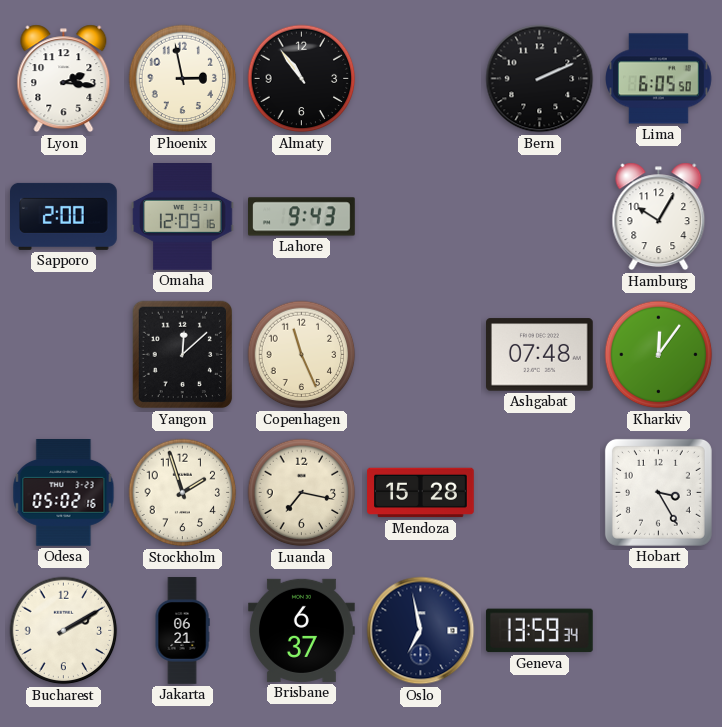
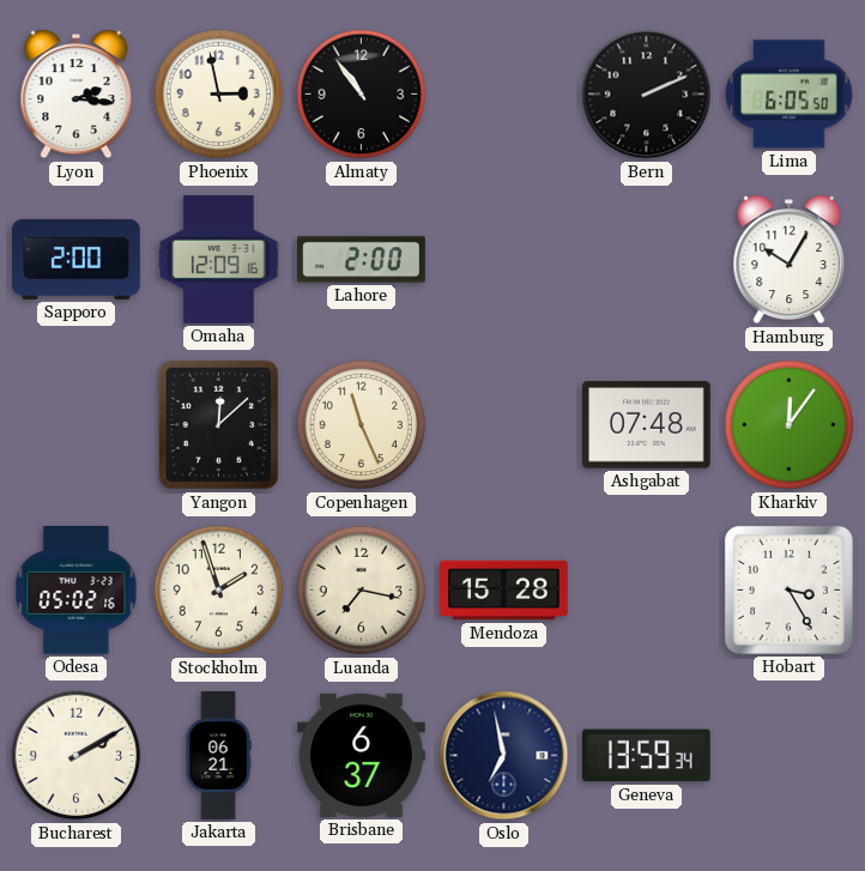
Lahore: 9:43 -> 2:00 (362, 260)
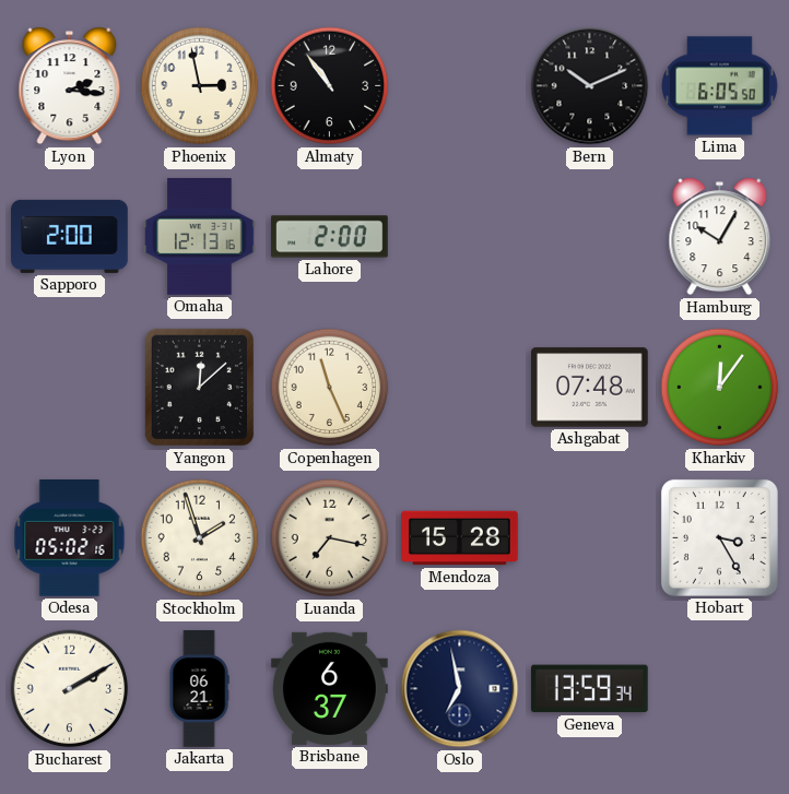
Bern: 2:11 -> 10:11 (590, 86)
Omaha: 12:09 -> 12:13 (200, 237)
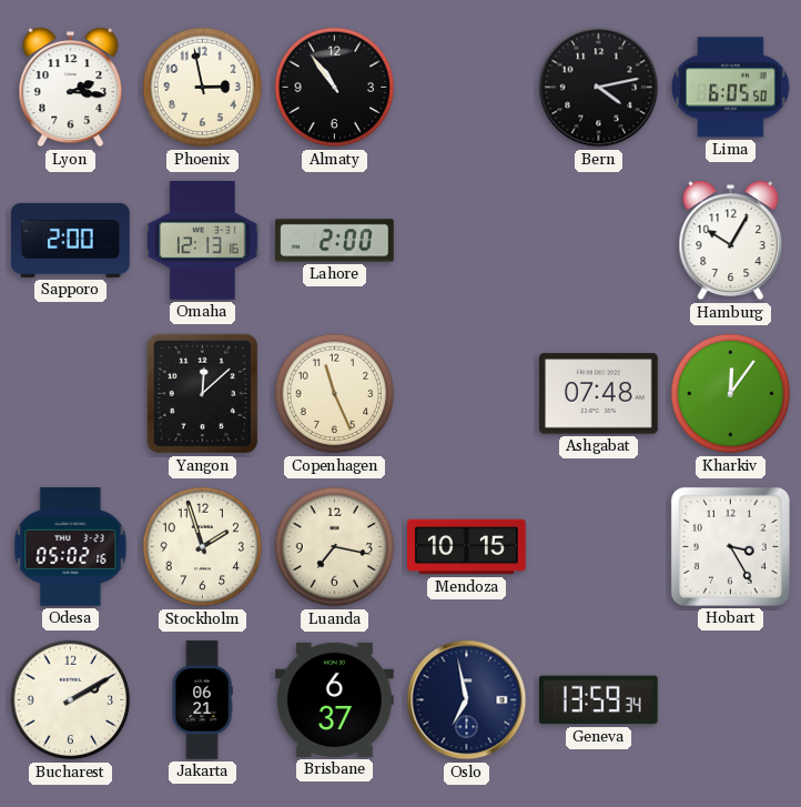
Bern: 10:11 -> 4:13 (599, 88)
Mendoza: 15:28 -> 10:15 (467, 547)
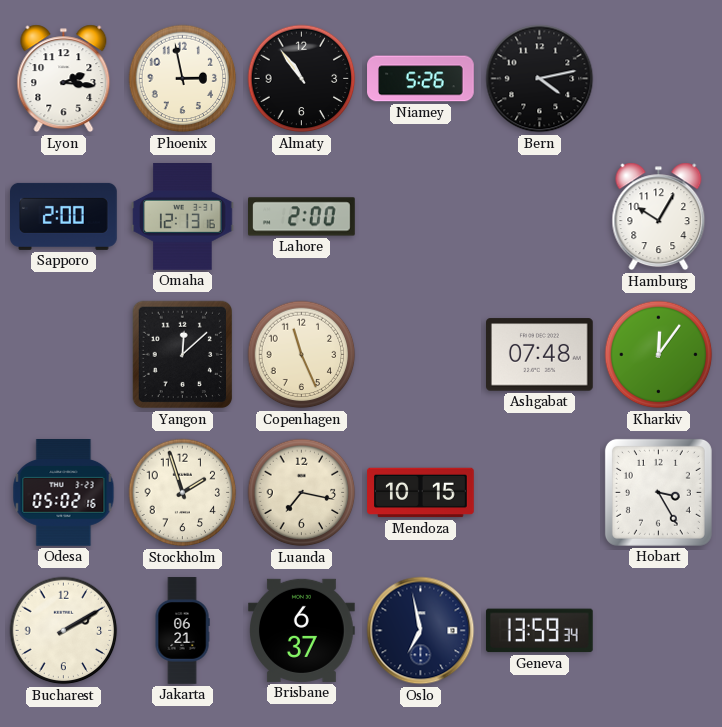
Niamey: none -> 5:26 (421, 79)
Lima: 6:05 -> none (731, 88)
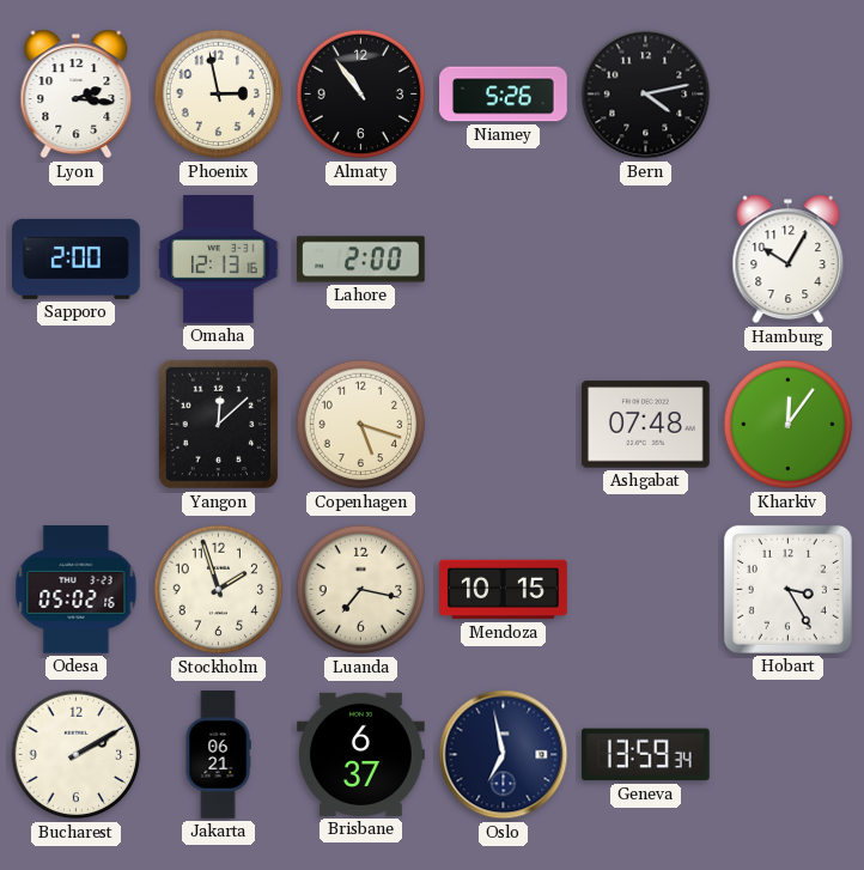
Copenhagen: 11:26 -> 5:18 (361, 425)
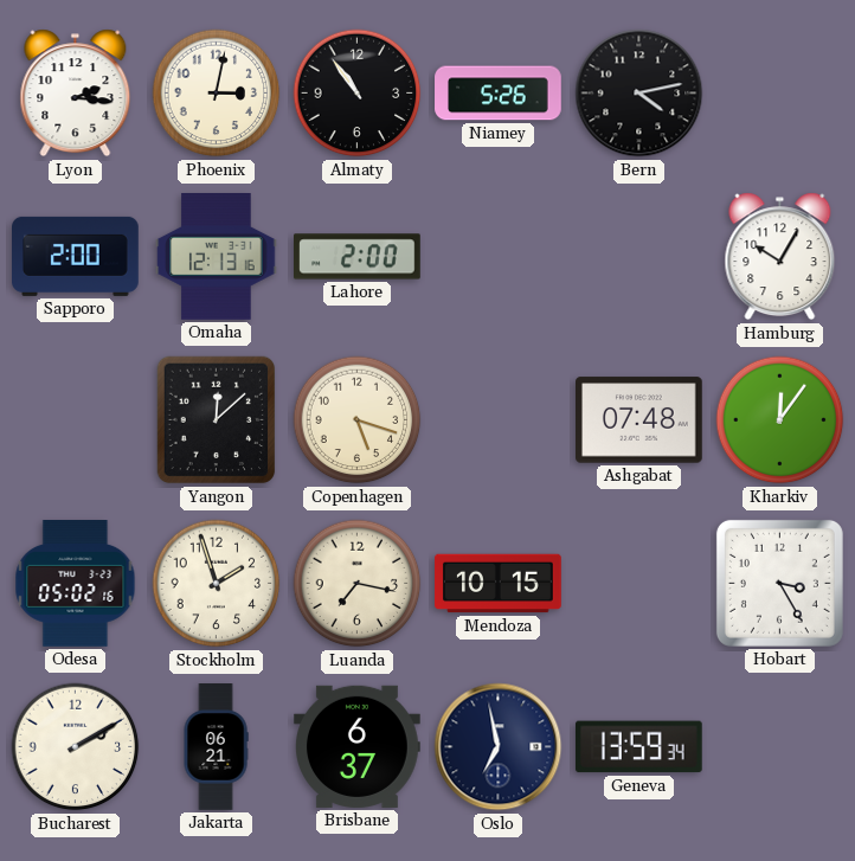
Phoenix: 2:58 -> 3:02 (217, 94)
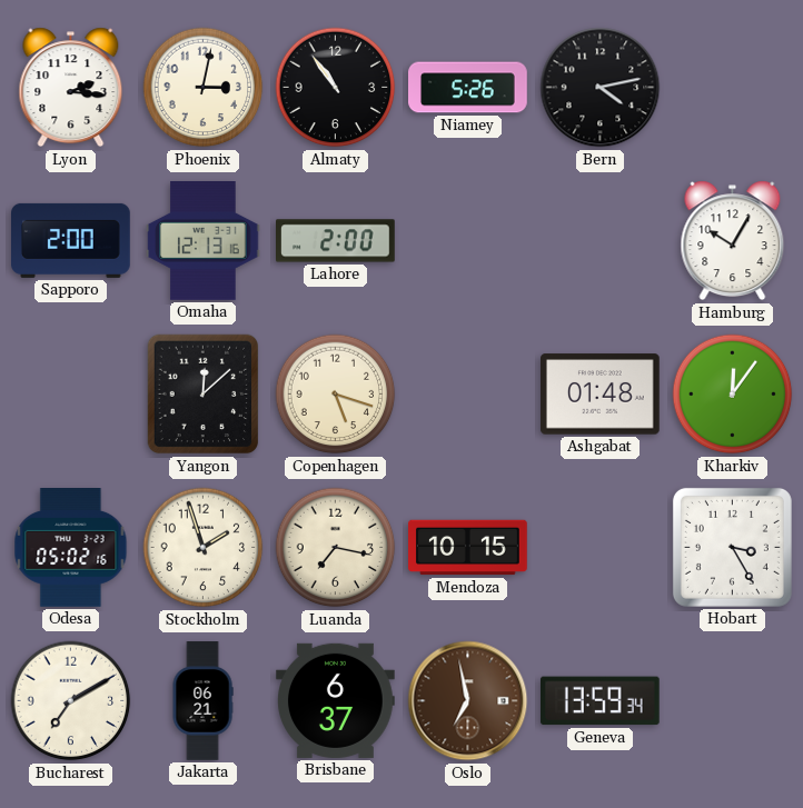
Ashgabat: 07:48 -> 01:48 (601, 395)
Bucharest: 2:10 -> 7:10 (71, 701)
Oslo dial: navy -> brown (468, 701)
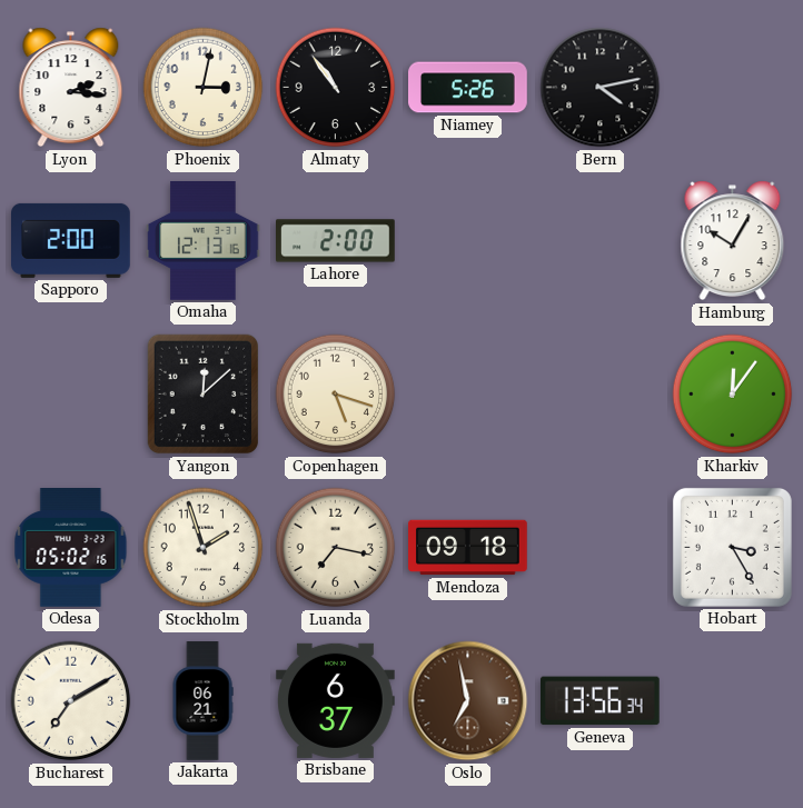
Ashgabat: 01:48 -> none (601, 395)
Mendoza: 10:15 -> 09:18 (468, 548)
Geneva: 13:59 -> 13:56 (599, 701)
